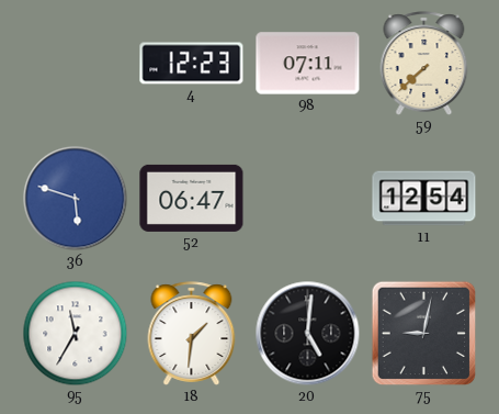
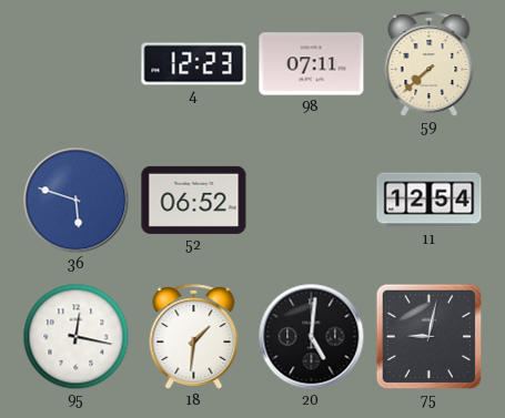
52: 06:47 -> 06:52 (194, 200)
95: 11:35 -> 12:17 (77, 337)
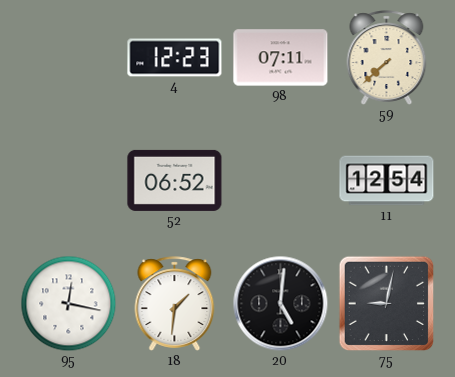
36: 5:48 -> none (77, 201)
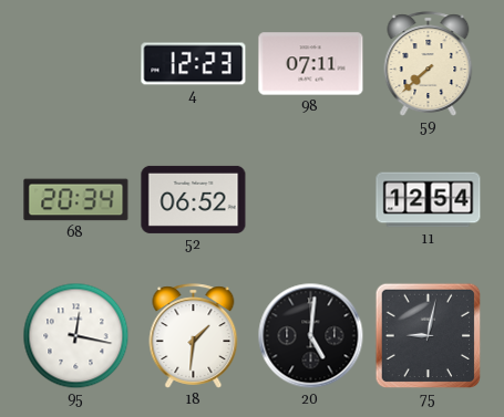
68: none -> 20:34 (76, 200)
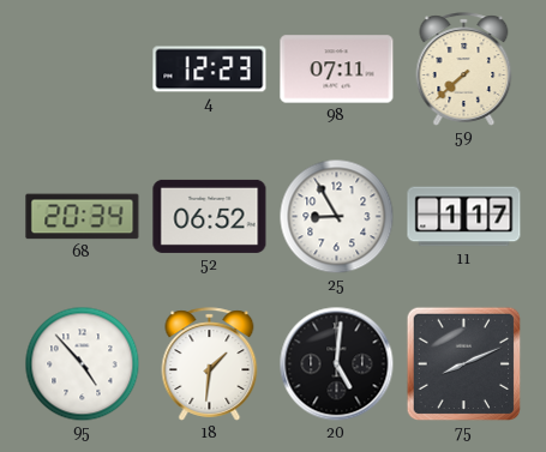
25: none -> 8:55 (337, 217)
11: 12:54 -> 1:17 (464, 217)
95: 12:17 -> 4:53 (83, 364)
75: 9:02 -> 8:11 (464, 364)
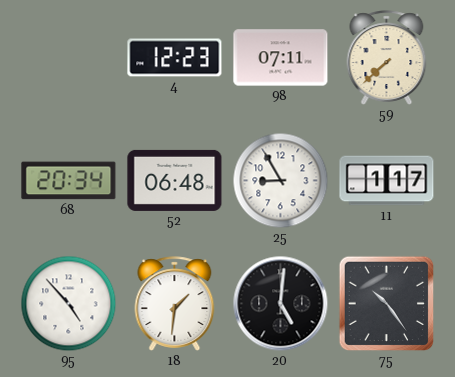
52: 06:52 -> 06:48 (175, 180)
75: 8:11 -> 10:24 (387, 304)
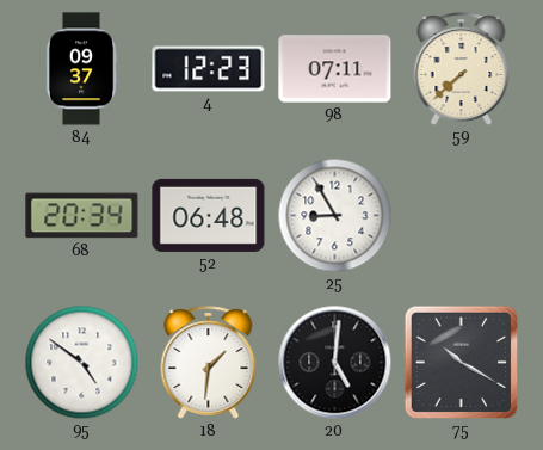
84: none -> 09:37 (81, 69)
11: 1:17 -> none (387, 181)
95: 4:53 -> 4:51 (82, 363)
75: 10:24 -> 10:20 (462, 363)
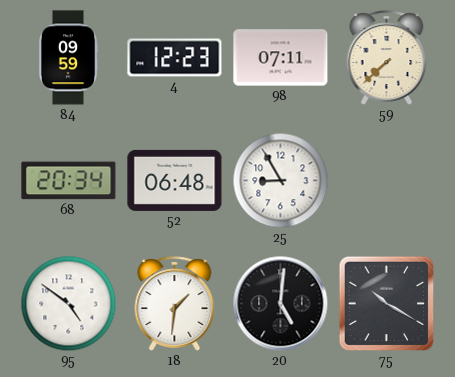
84: 09:37 -> 09:59 (68, 58)
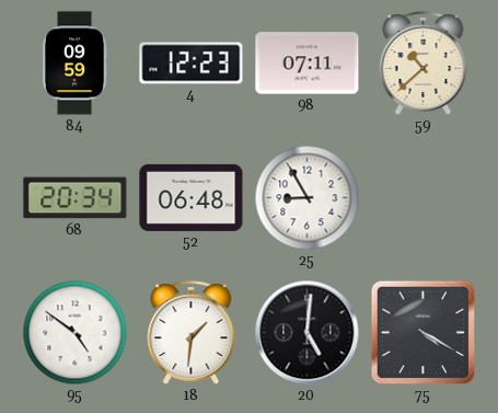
59: 7:38 -> 10:38 (424, 64)
75: 10:20 -> 4:20 (424, 333)
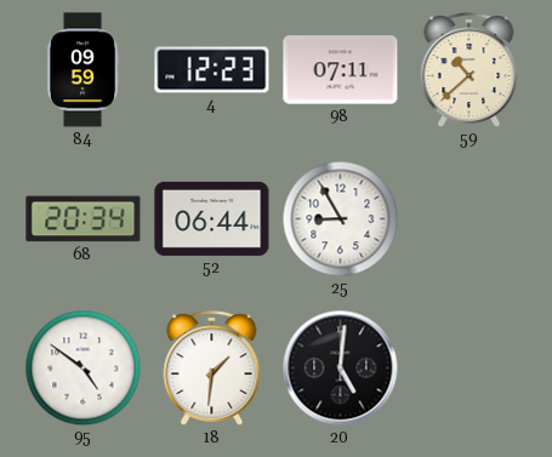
52: 06:48 -> 06:44 (212, 218)
75: 4:20 -> none (424, 333)
